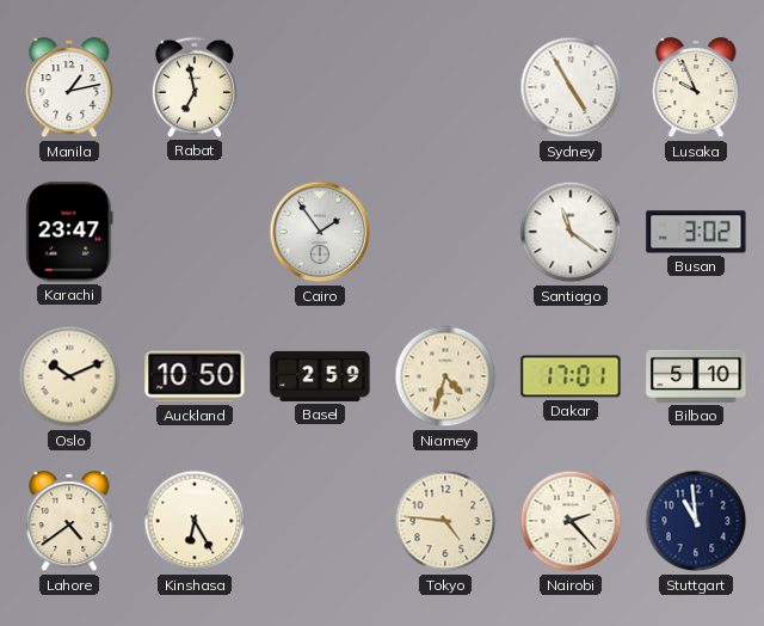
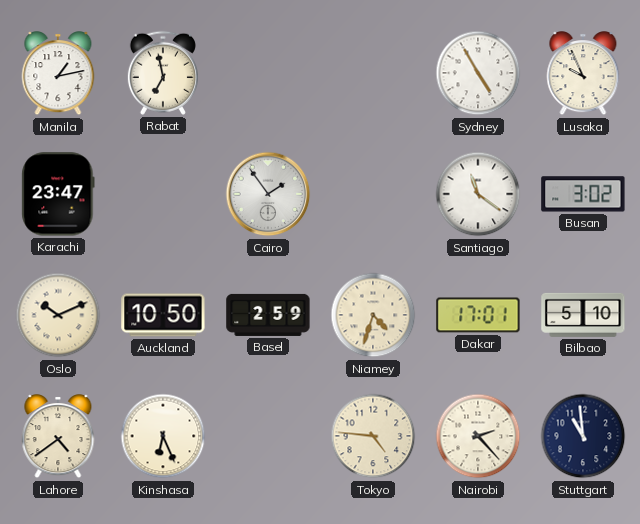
Kinshasa: 6:25 -> 6:26 (163, 436)
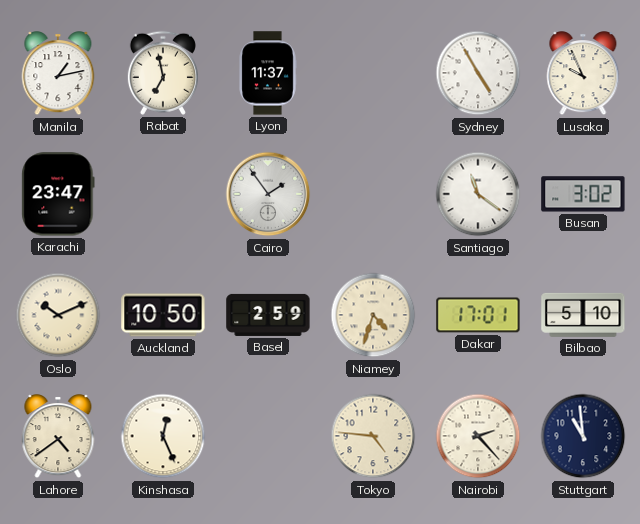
Lyon: none -> 11:37 (268, 73)
Kinshasa: 6:26 -> 12:26 (163, 436)
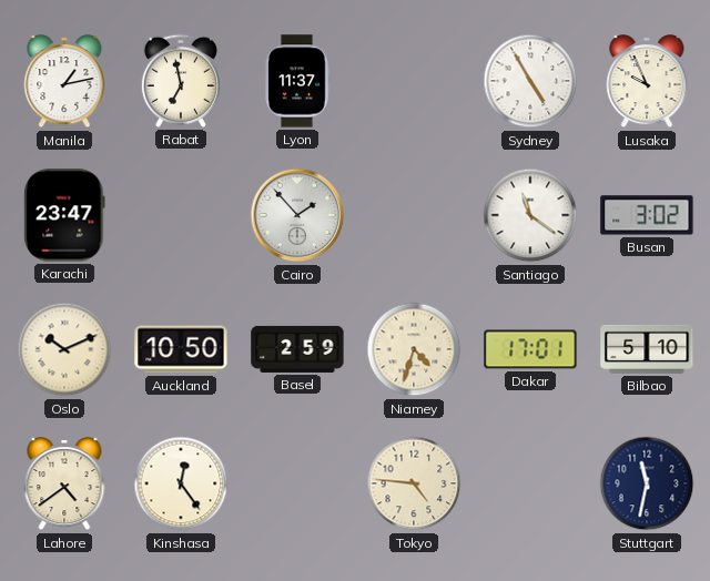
Cairo: 1:54 -> 1:53 (297, 215)
Kinshasa: 12:26 -> 12:24 (181, 483)
Nairobi: 2:23 -> none (478, 436)
Stuttgart: 10:59 -> 11:32 (647, 483)
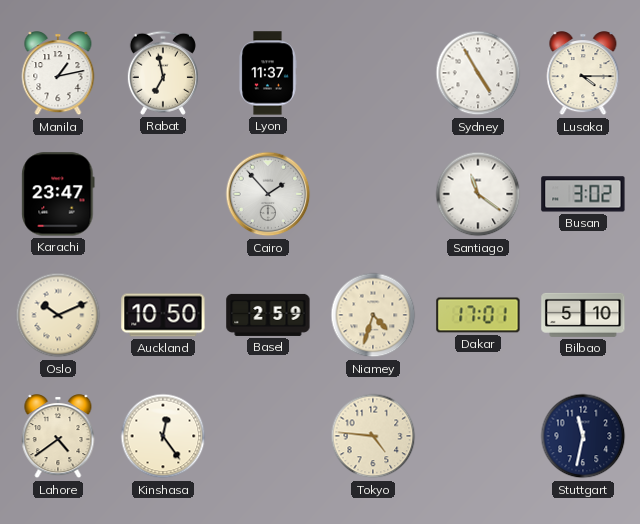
Lusaka: 9:56 -> 4:15 (583, 74)
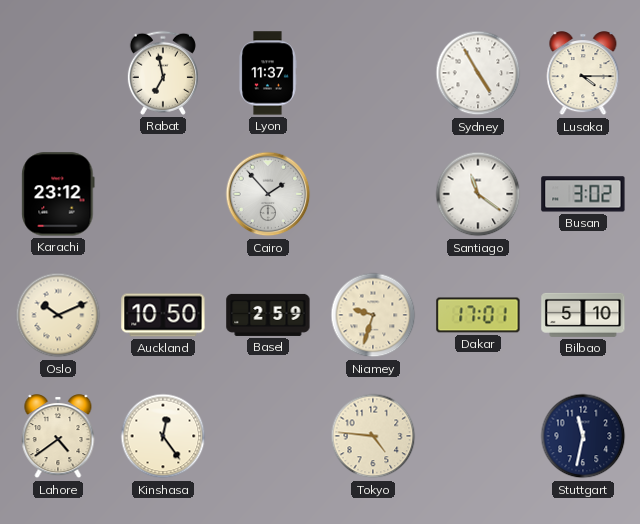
Manila: 1:13 -> none (58, 74)
Karachi: 23:47 -> 23:12 (58, 194)
Niamey: 4:33 -> 9:33 (373, 315)
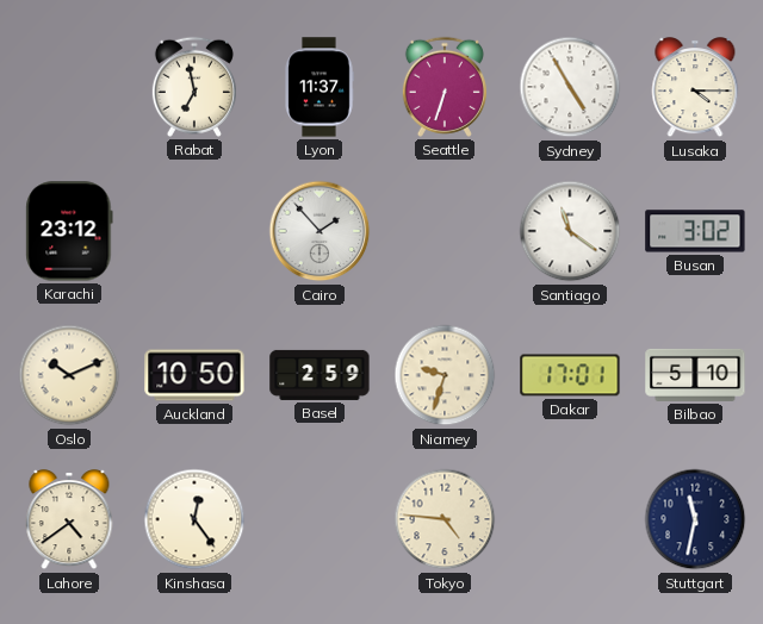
Seattle: none -> 6:33 (445, 87)
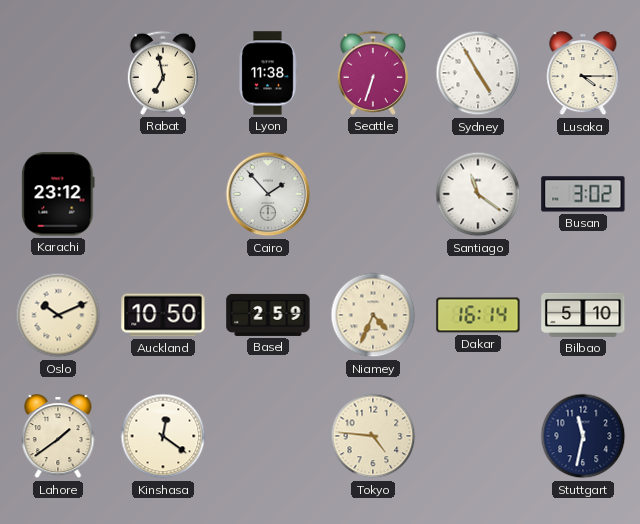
Lyon: 11:37 -> 11:38 (268, 73)
Niamey: 9:33 -> 4:34 (373, 315)
Dakar: 17:01 -> 16:14 (478, 315)
Lahore: 4:39 -> 1:39 (58, 437)
Kinshasa: 12:24 -> 12:21 (163, 436)
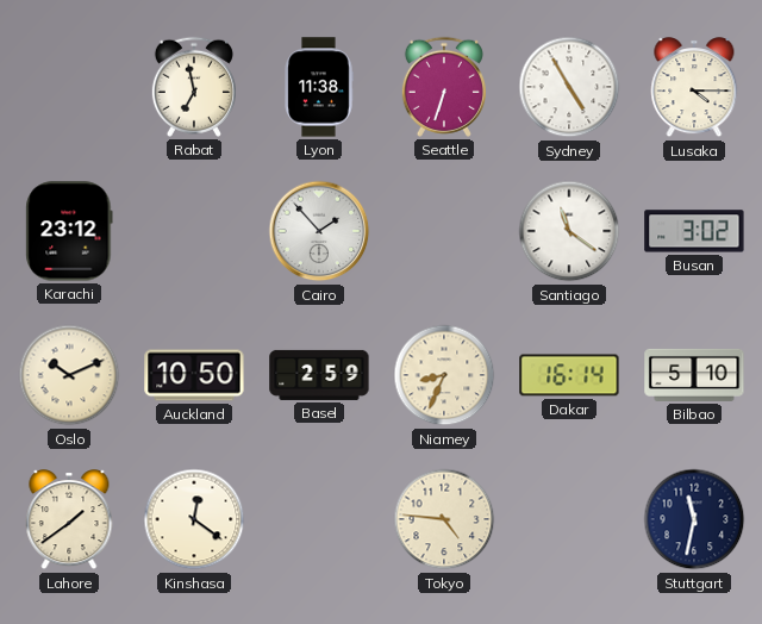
Niamey: 4:34 -> 8:34 (444, 375)
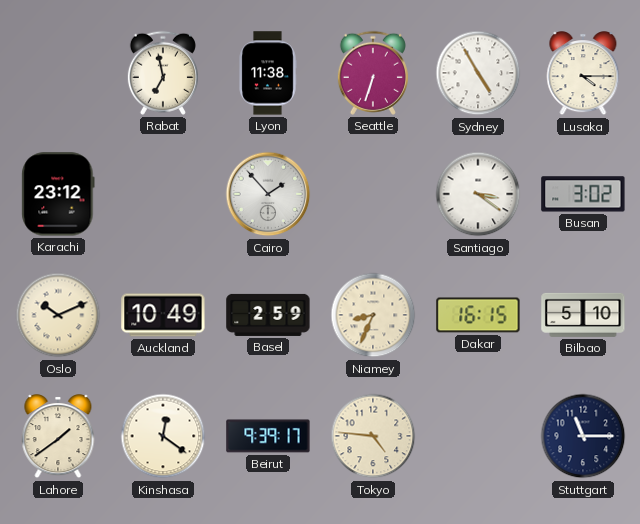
Santiago: 11:21 -> 3:21 (478, 194)
Auckland: 10:50 -> 10:49 (163, 315)
Dakar: 16:14 -> 16:15 (478, 315)
Beirut: none -> 9:39 (268, 436)
Stuttgart: 11:32 -> 11:15 (583, 436)
